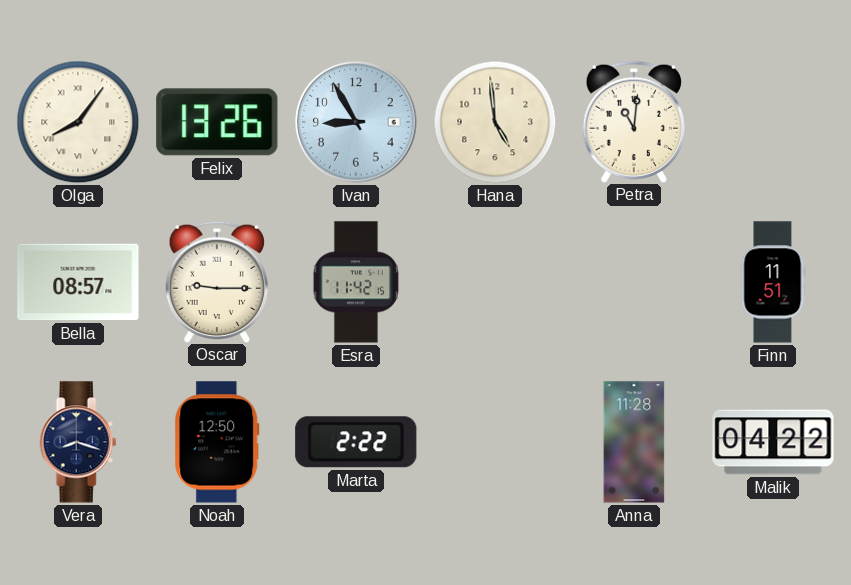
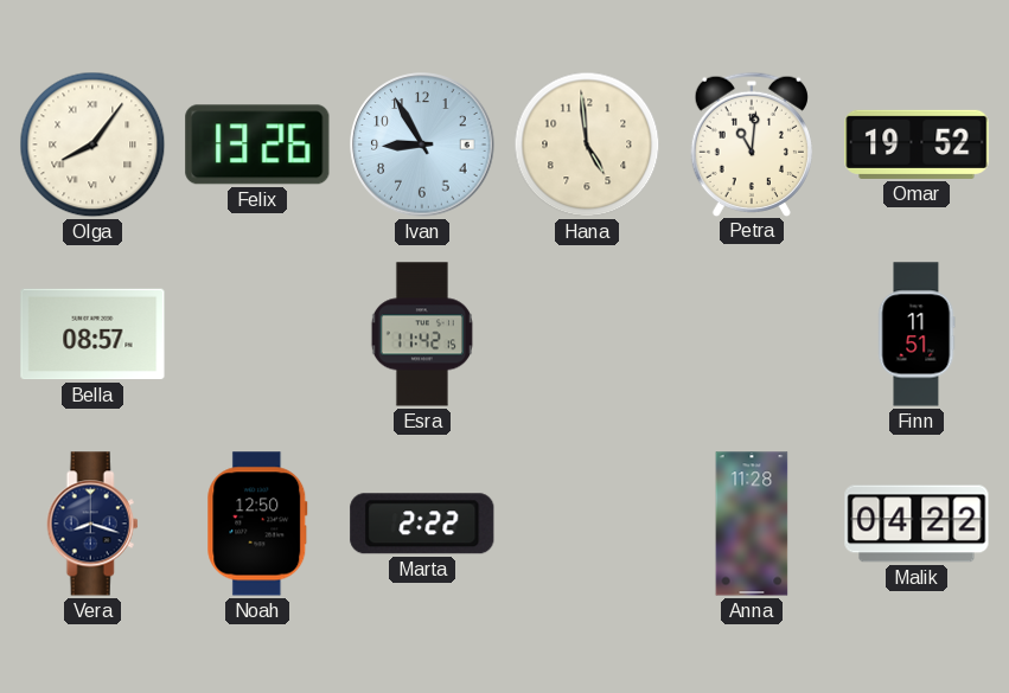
Omar: none -> 19:52 (917, 145)
Oscar: 9:15 -> none (216, 281)
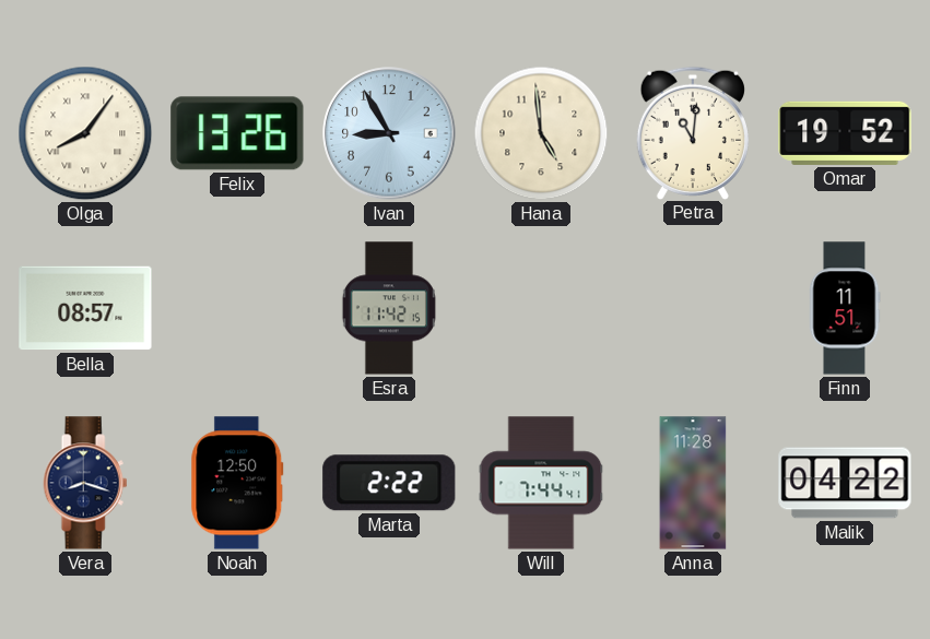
Will: none -> 7:44 (541, 483)
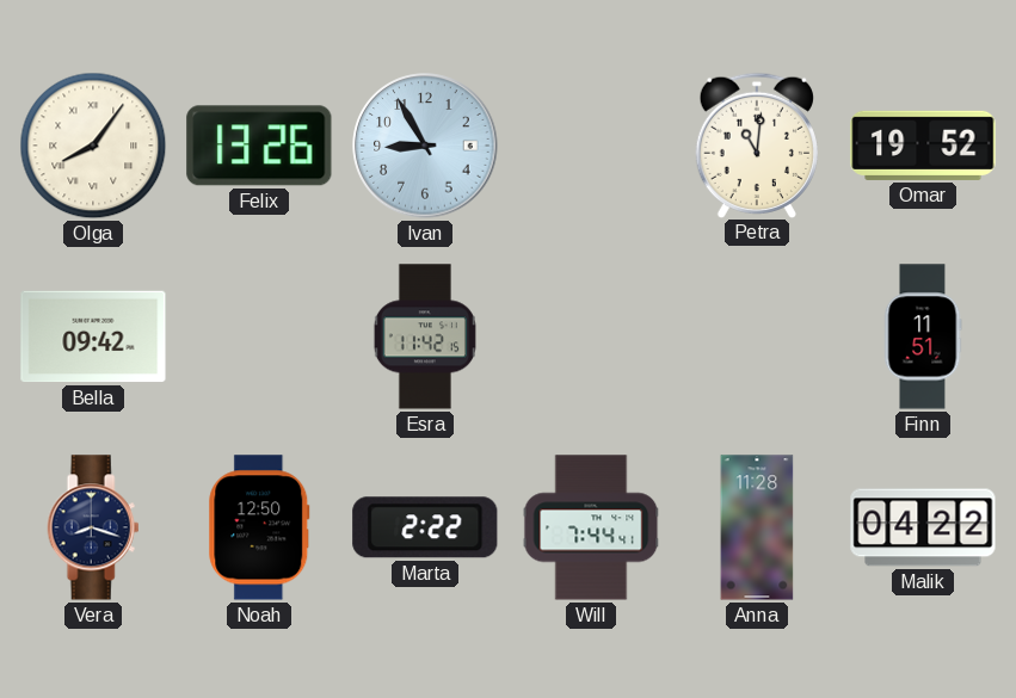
Hana: 4:59 -> none (541, 133)
Bella: 08:57 -> 09:42 (93, 336)
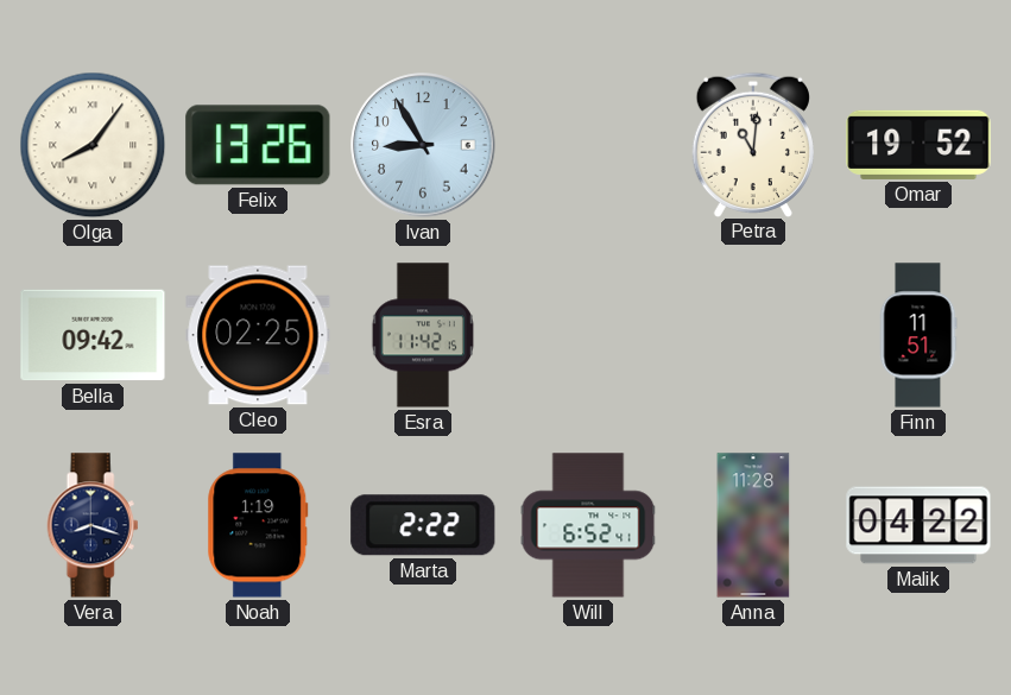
Cleo: none -> 02:25 (258, 335)
Noah: 12:50 -> 1:19 (258, 525)
Will: 7:44 -> 6:52 (588, 525)
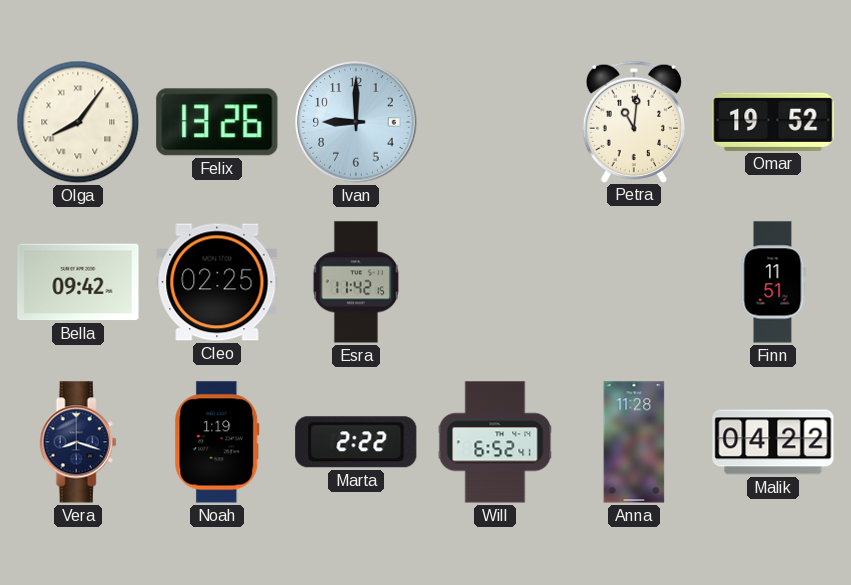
Ivan: 8:55 -> 9:00 (356, 122)
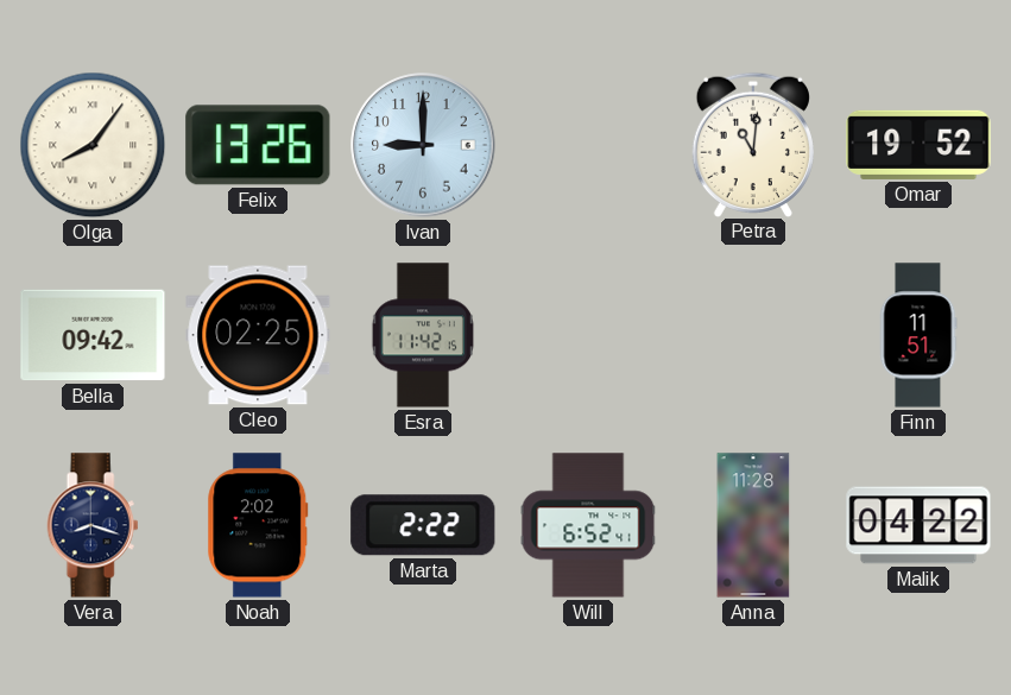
Noah: 1:19 -> 2:02 (258, 525)
